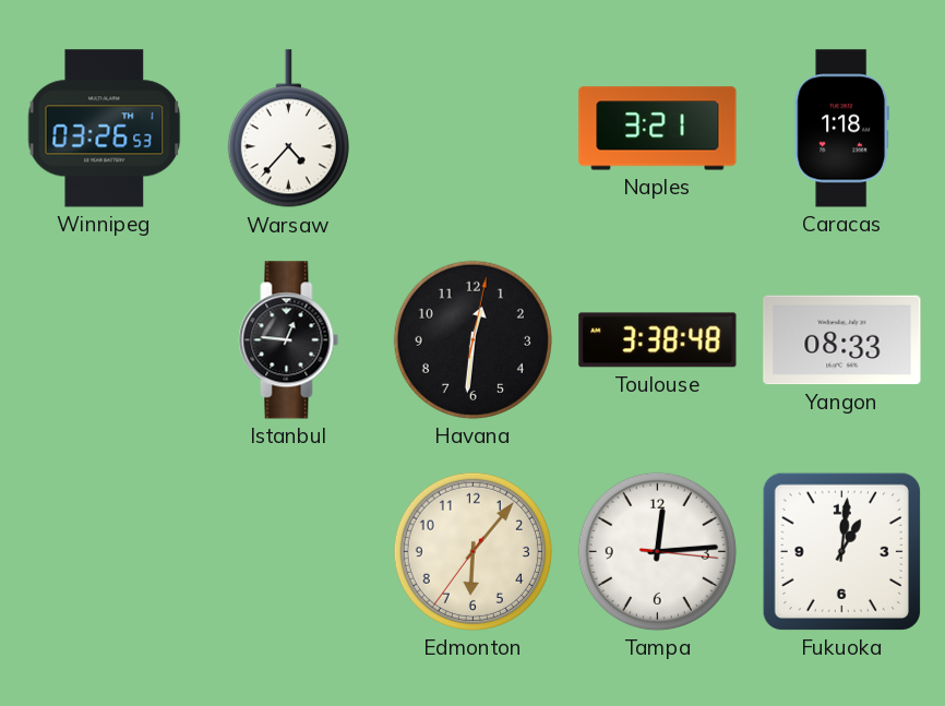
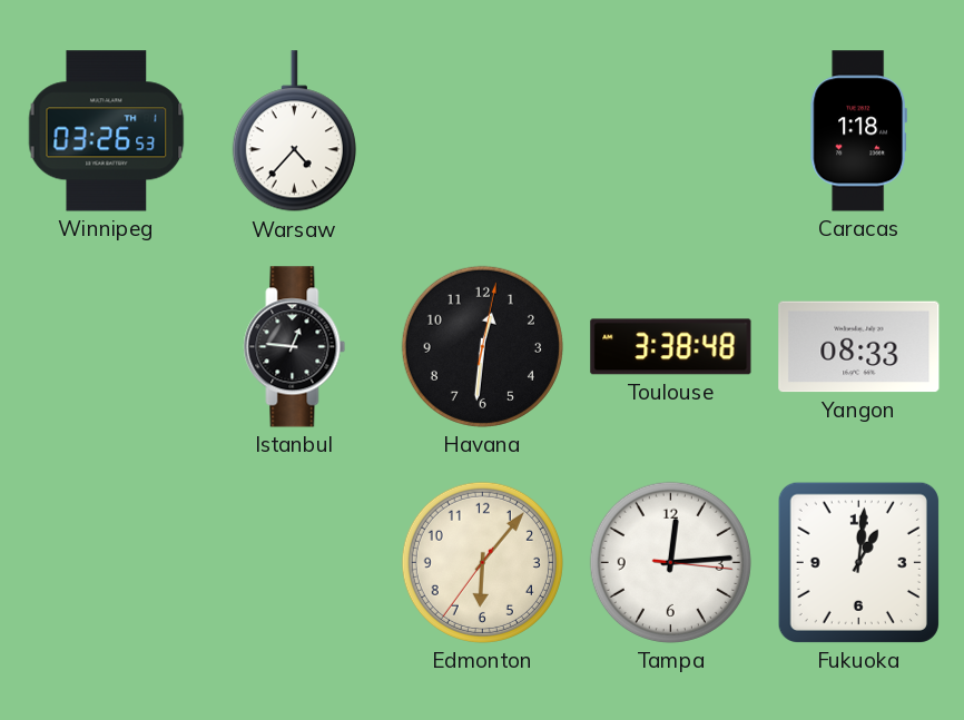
Naples: 3:21 -> none (658, 129)
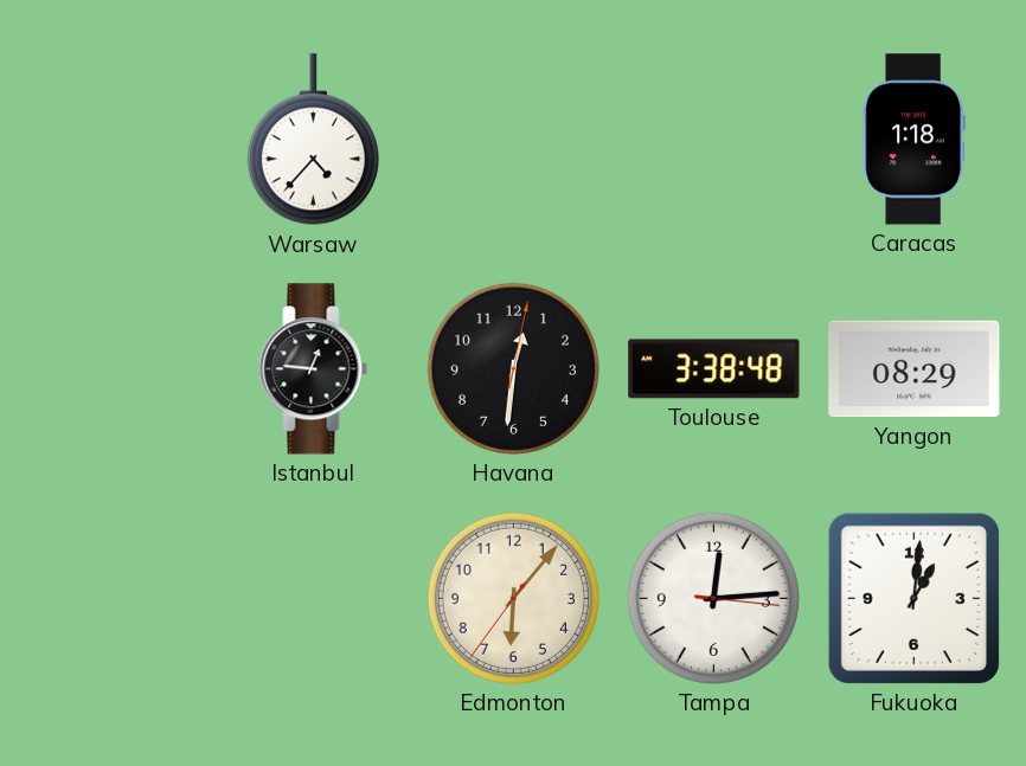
Winnipeg: 03:26 -> none (107, 131)
Yangon: 08:33 -> 08:29 (915, 369)
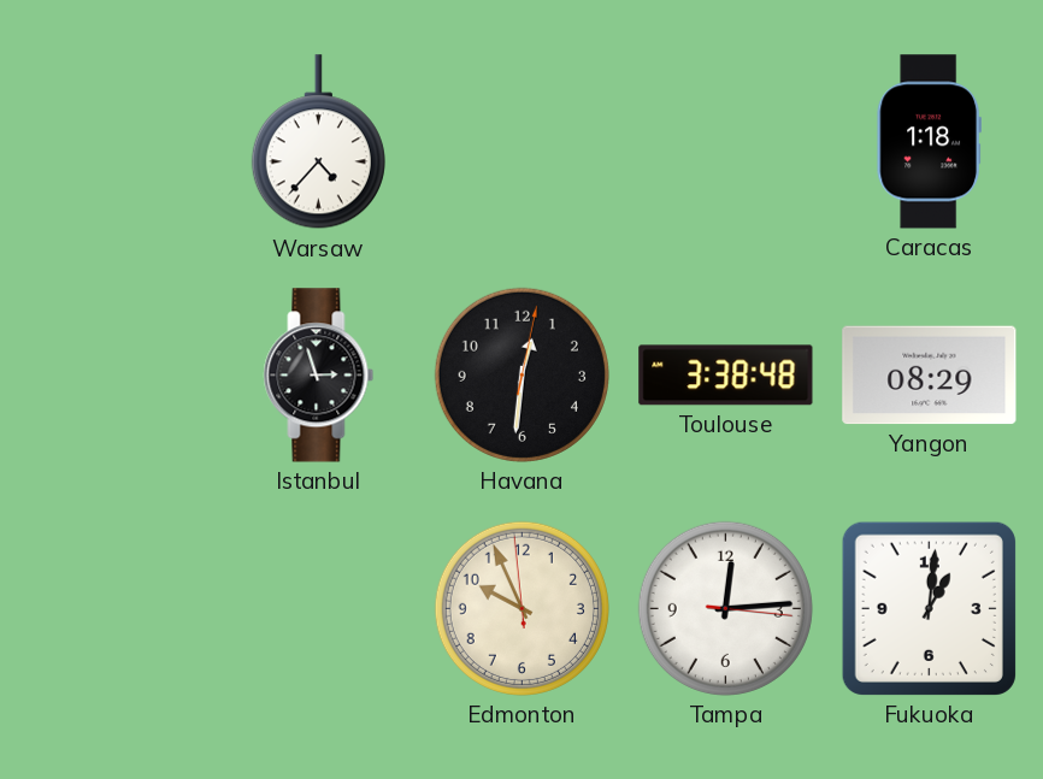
Istanbul: 12:46 -> 2:57 (319, 376)
Edmonton: 6:06 -> 9:55 (521, 608)
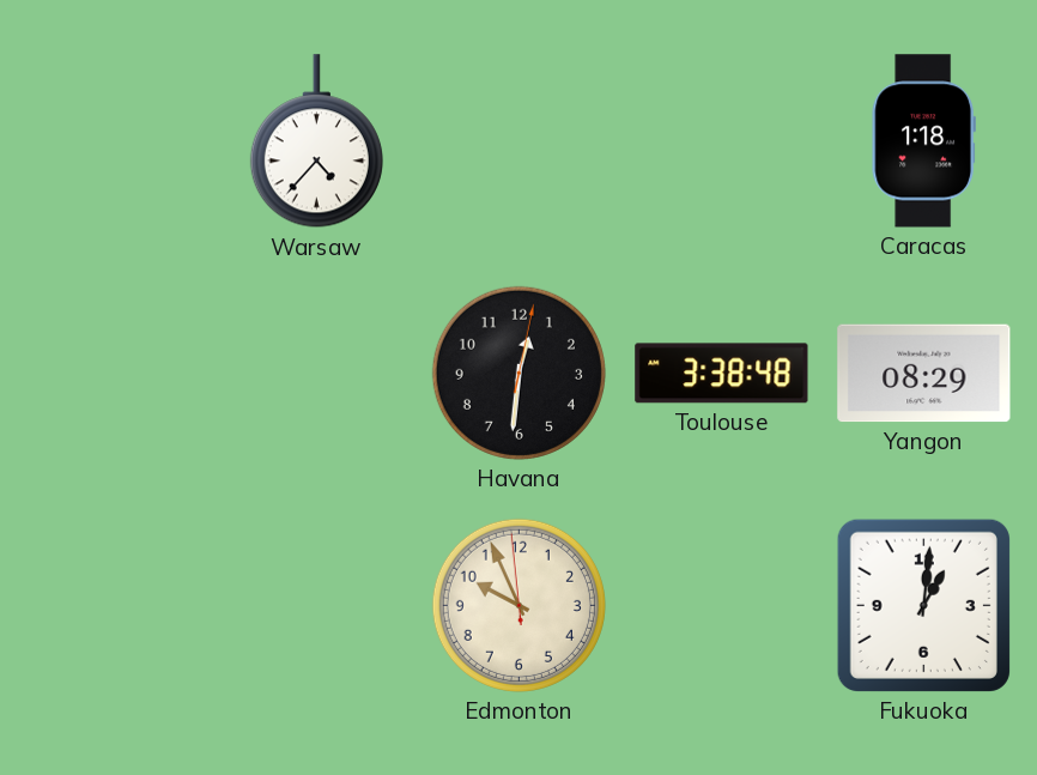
Istanbul: 2:57 -> none (319, 376)
Tampa: 12:14 -> none (725, 608)
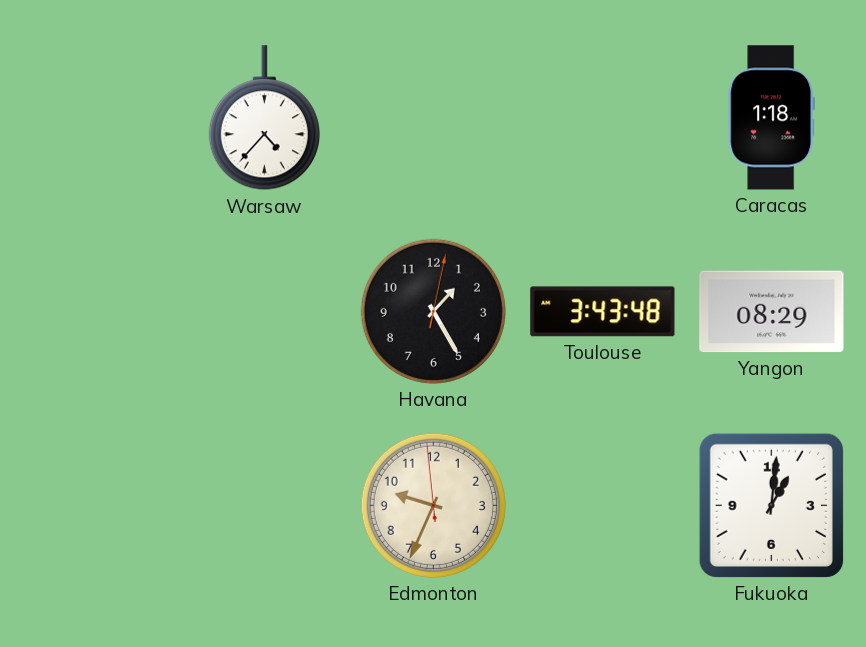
Havana: 12:31 -> 1:25 (433, 311)
Toulouse: 3:38 -> 3:43 (603, 312)
Edmonton: 9:55 -> 9:33 (433, 505)
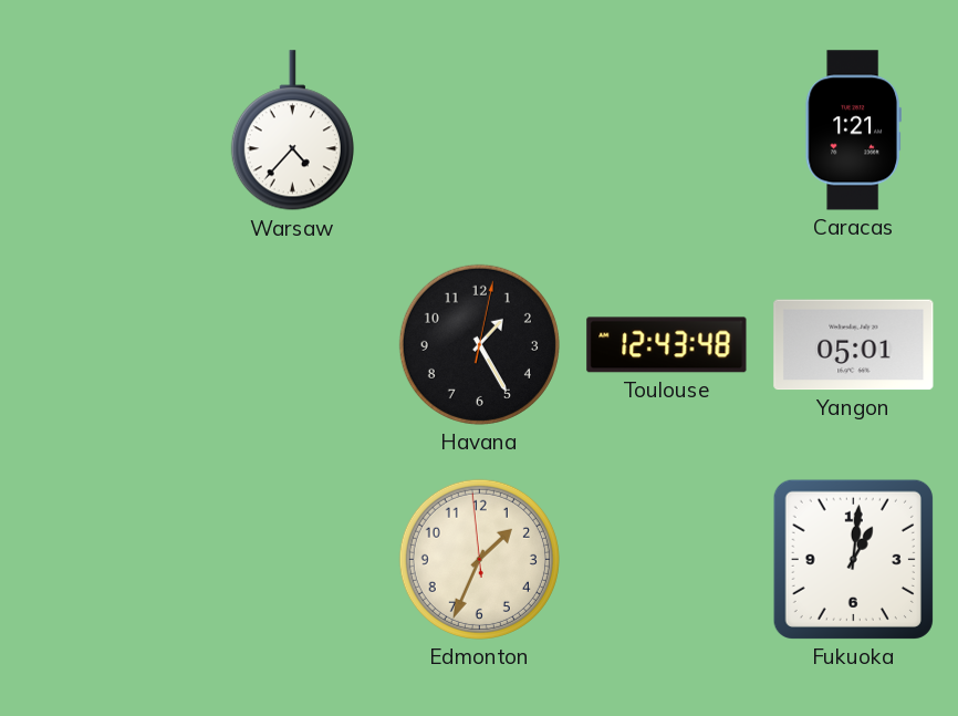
Caracas: 1:18 -> 1:21 (853, 131)
Toulouse: 3:43 -> 12:43 (667, 345)
Yangon: 08:29 -> 05:01 (854, 345)
Edmonton: 9:33 -> 1:33 (479, 559)
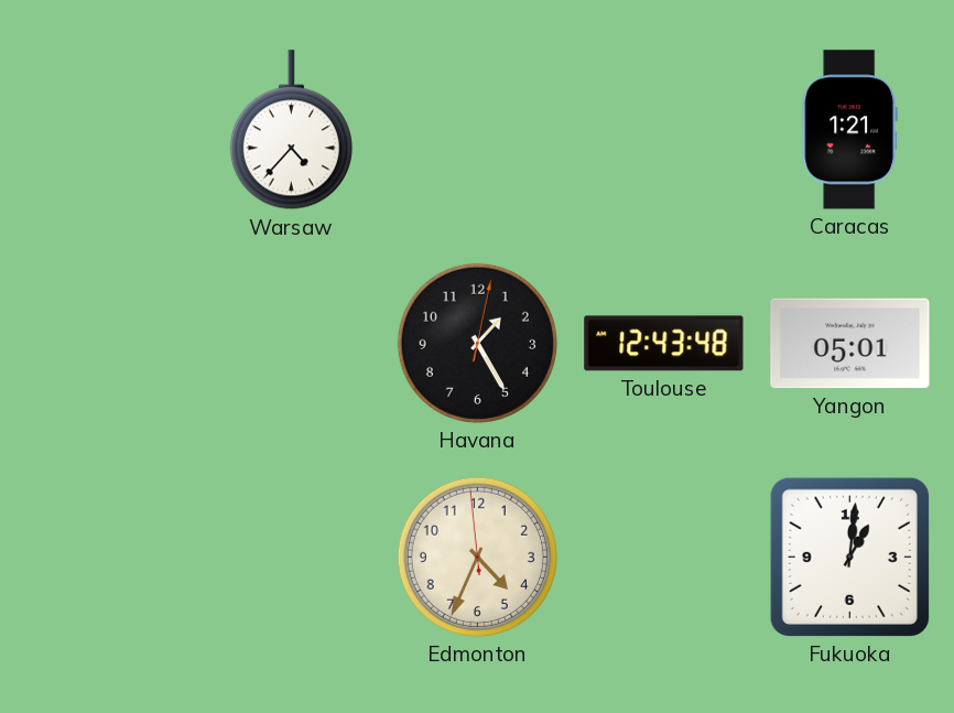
Edmonton: 1:33 -> 4:33 (477, 557)
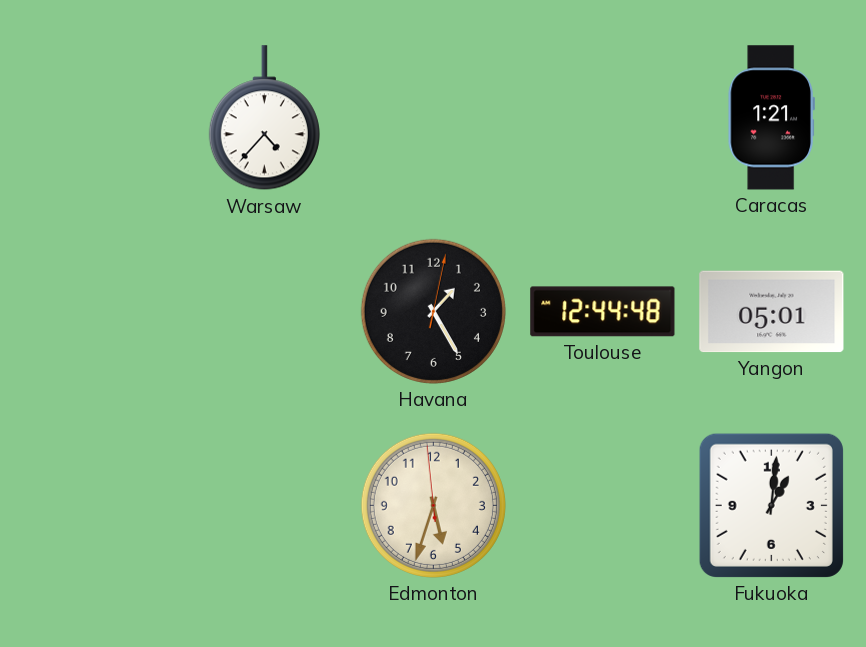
Toulouse: 12:43 -> 12:44 (603, 312)
Edmonton: 4:33 -> 5:32 (433, 505)
